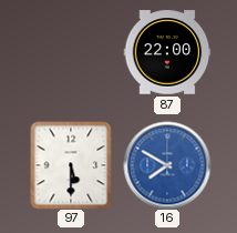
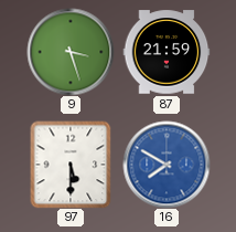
9: none -> 3:27 (71, 52)
87: 22:00 -> 21:59 (167, 52)
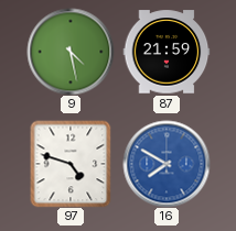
9: 3:27 -> 4:28 (71, 52)
97: 5:30 -> 4:48 (71, 164)
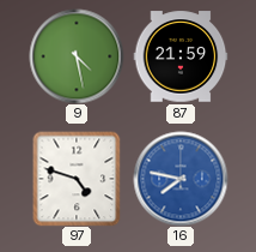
16: 7:50 -> 7:47 (181, 179)
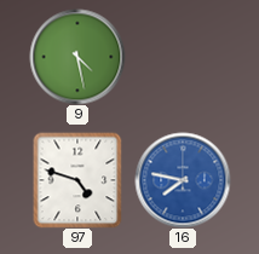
87: 21:59 -> none (181, 56)
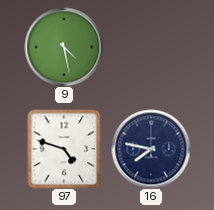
16 dial: blue -> navy (151, 149)
